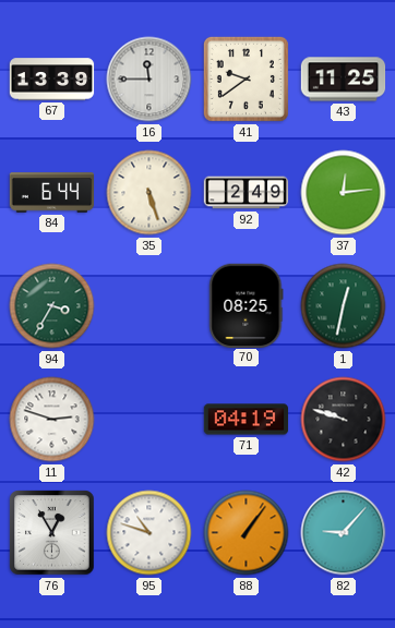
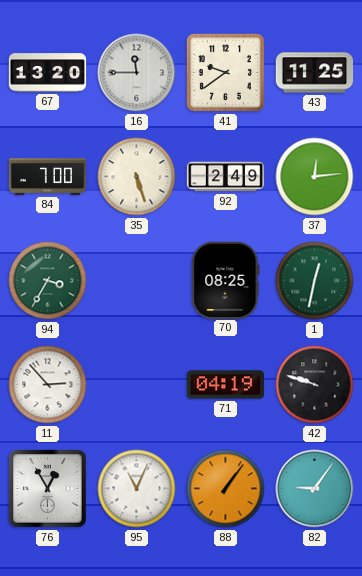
67: 13:39 -> 13:20 (48, 73)
84: 6:44 -> 7:00 (48, 177)
11: 2:48 -> 2:53 (48, 385)
95: 10:48 -> 11:04 (137, 489)
82: 9:07 -> 9:06 (315, 489)
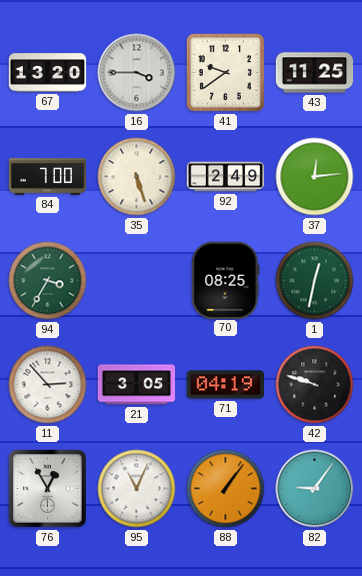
16: 11:45 -> 3:45 (137, 73)
21: none -> 3:05 (137, 385)
